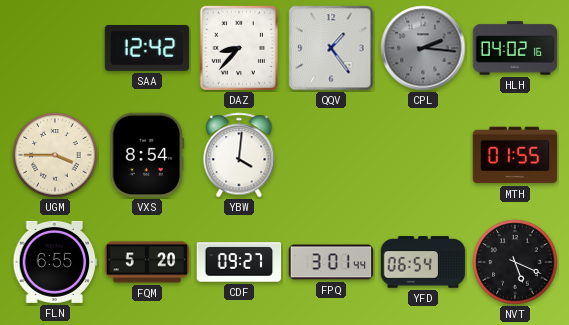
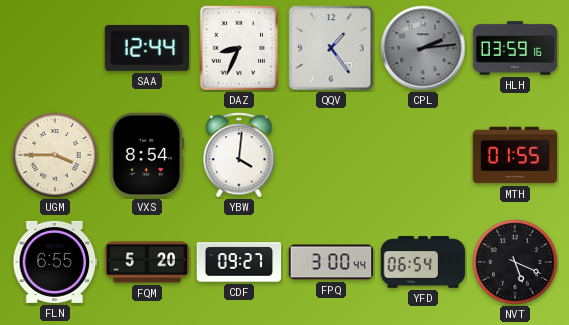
SAA: 12:42 -> 12:44 (147, 48)
DAZ: 8:37 -> 8:34 (238, 47)
CPL: 2:16 -> 2:14 (423, 48)
HLH: 04:02 -> 03:59 (515, 48)
FPQ: 3:01 -> 3:00 (331, 262)
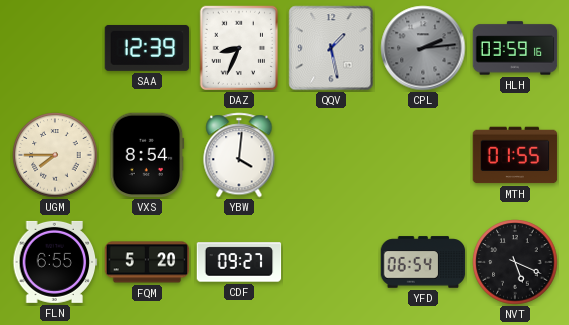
SAA: 12:44 -> 12:39 (147, 48)
QQV: 1:24 -> 1:28 (331, 48)
UGM: 3:45 -> 7:45 (55, 155)
FPQ: 3:00 -> none (331, 262)
